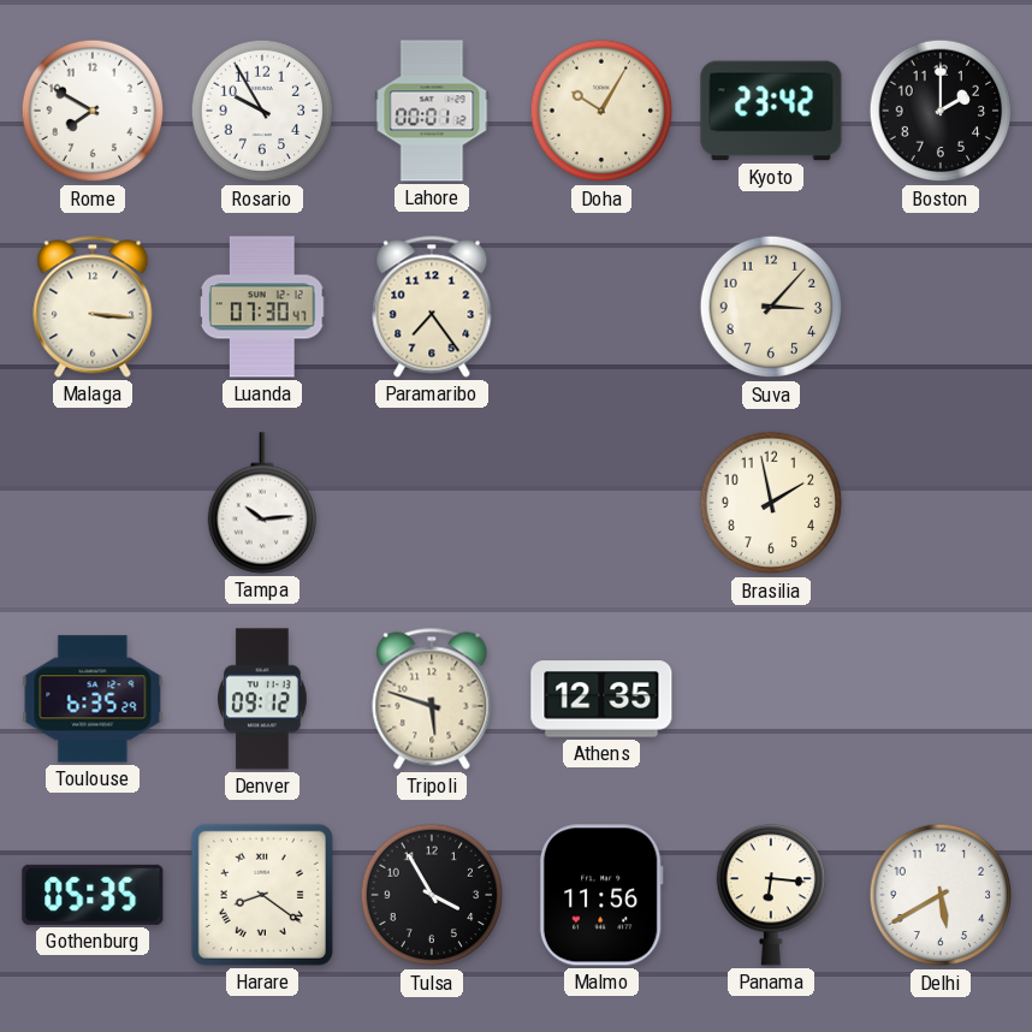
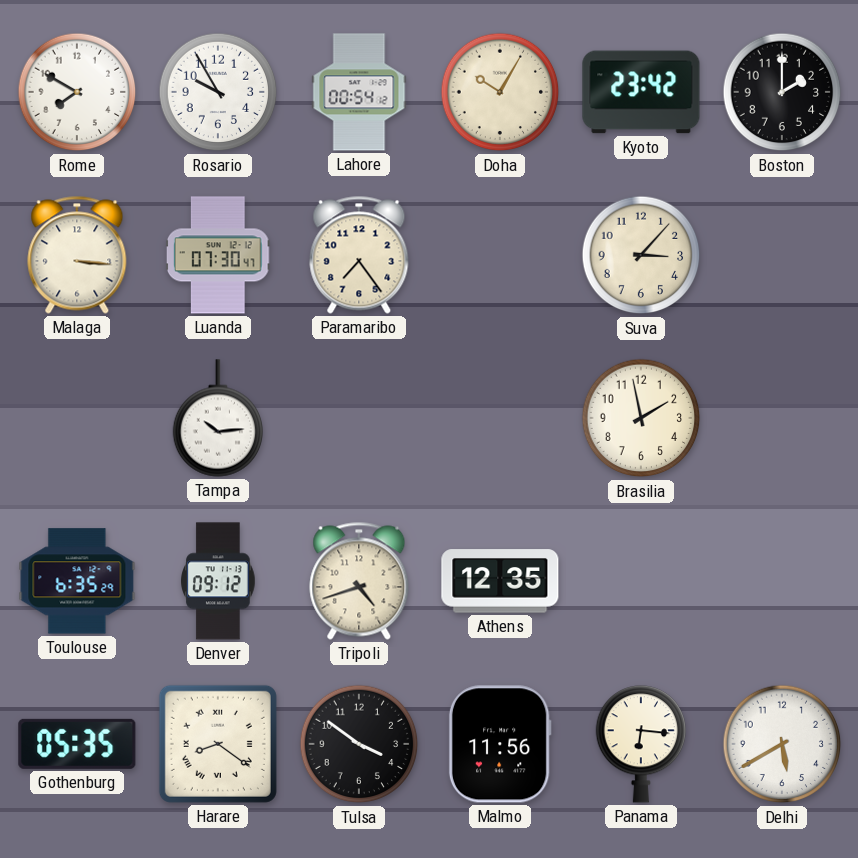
Lahore: 00:01 -> 00:54 (359, 92)
Tripoli: 5:48 -> 4:42 (359, 581)
Tulsa: 3:55 -> 3:51 (359, 744)
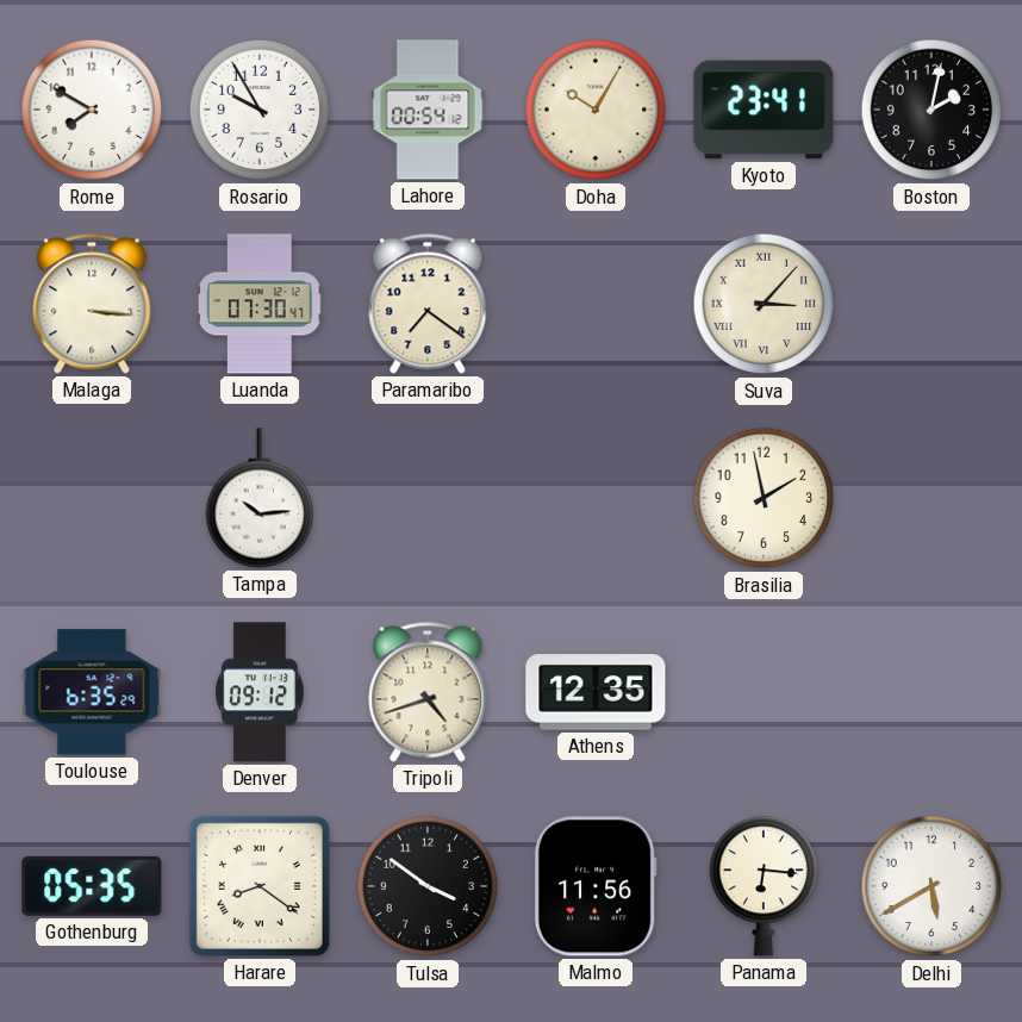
Kyoto: 23:42 -> 23:41 (764, 110)
Boston: 2:00 -> 2:02 (931, 110)
Paramaribo: 7:24 -> 7:21 (428, 304)
Suva numerals: Arabic -> Roman (764, 304)
